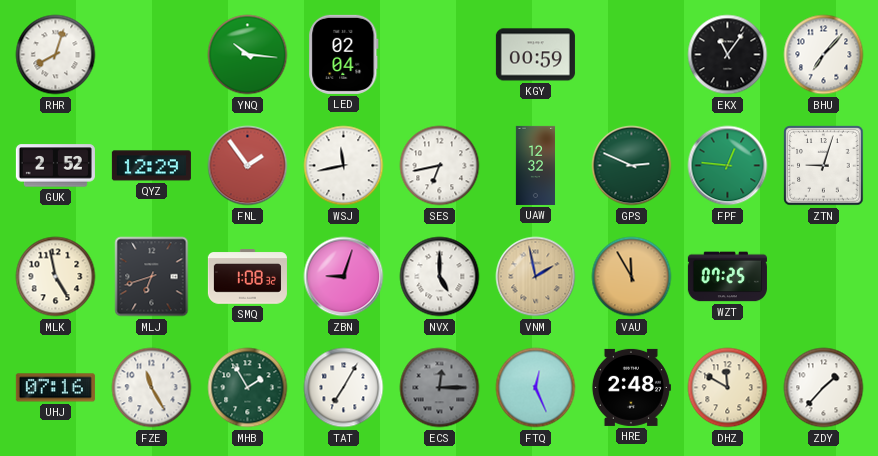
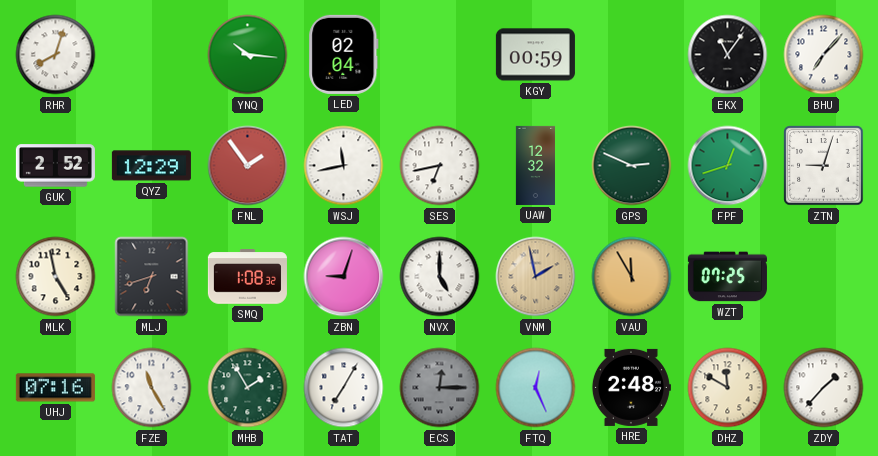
FPF: 12:46 -> 12:42 (728, 166)
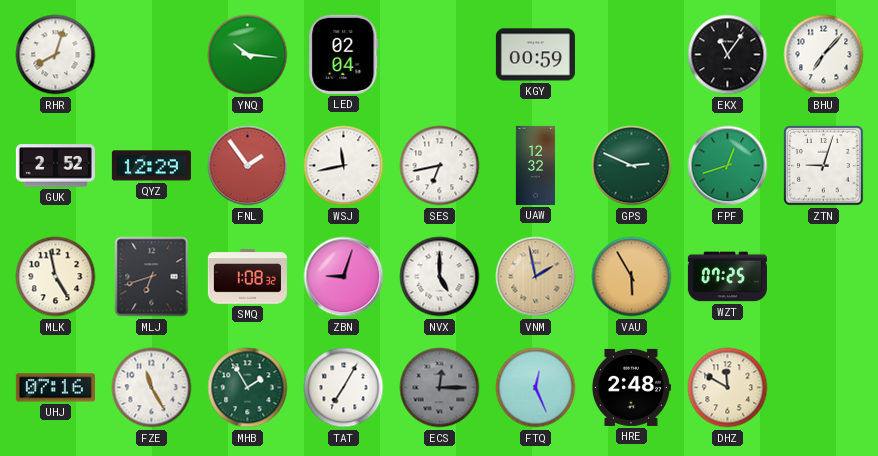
VAU: 11:55 -> 5:55 (632, 277)
ZDY: 1:37 -> none (824, 388)
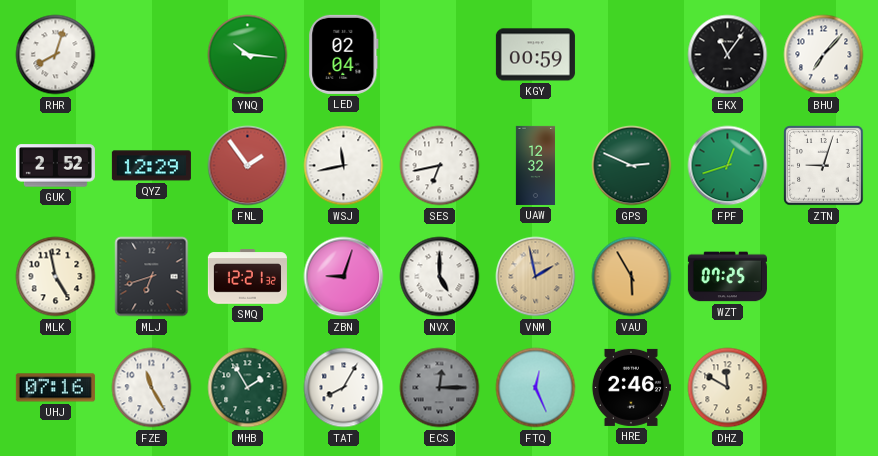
SMQ: 1:08 -> 12:21 (247, 277)
TAT: 7:05 -> 8:05 (344, 388)
HRE: 2:48 -> 2:46 (631, 387)
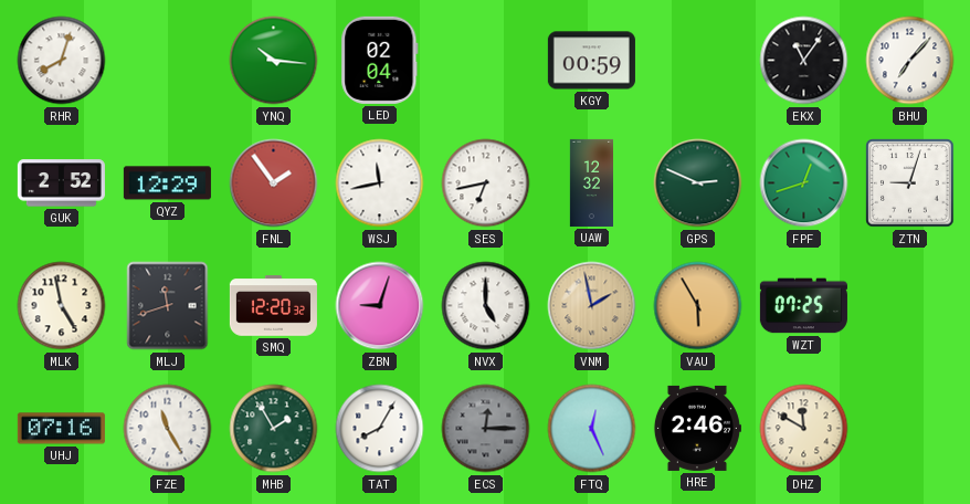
MLJ: 6:42 -> 11:42 (168, 306)
SMQ: 12:21 -> 12:20 (273, 306)
